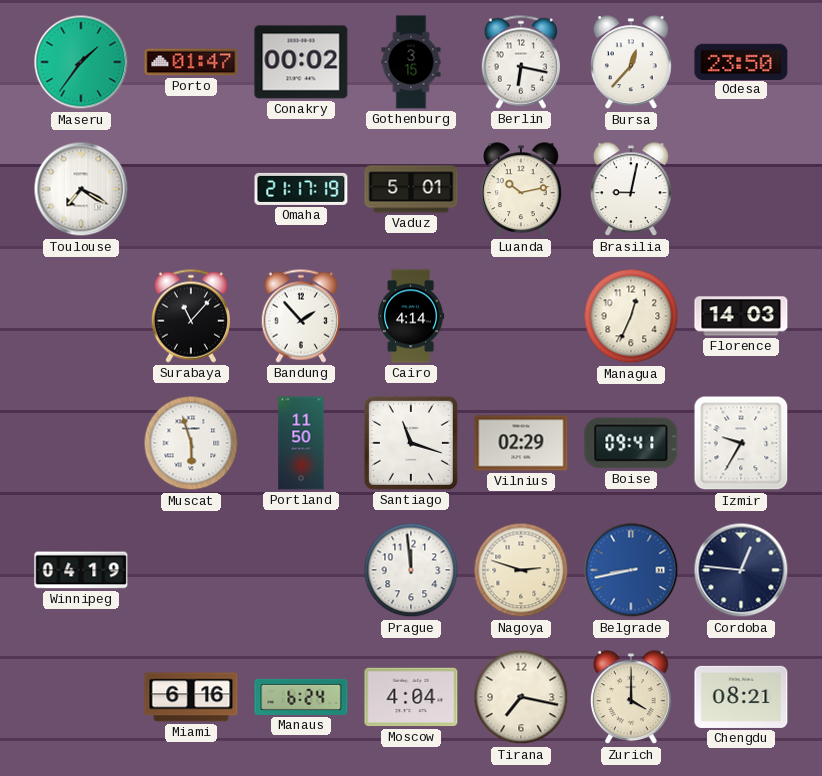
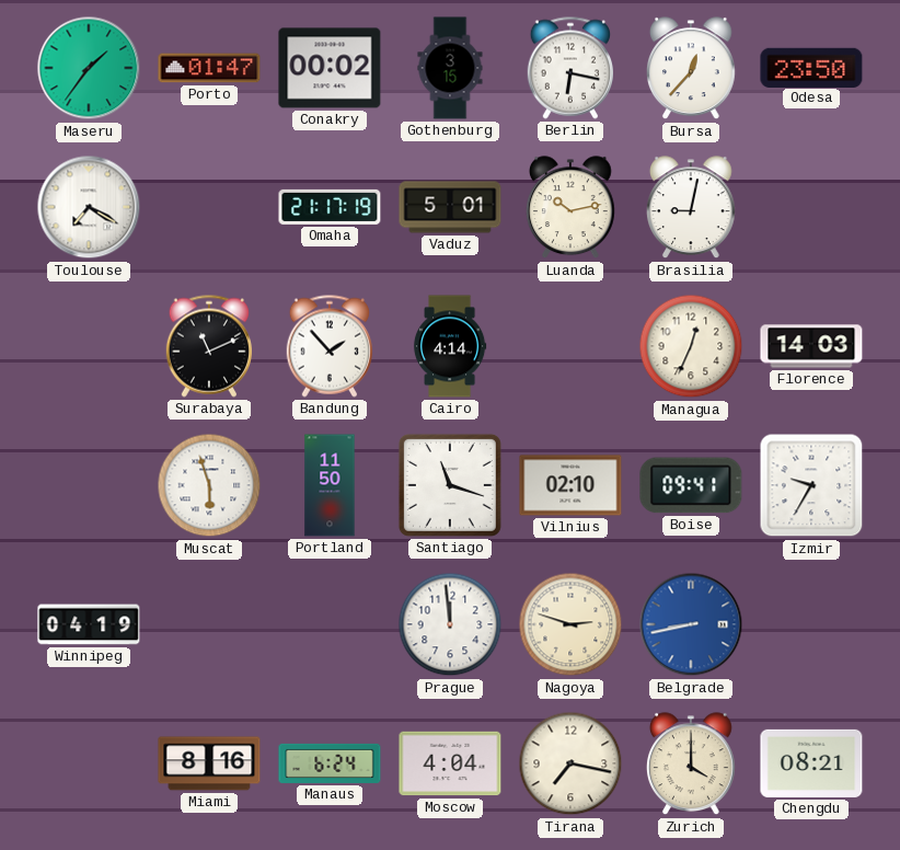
Surabaya: 11:07 -> 11:11 (208, 346)
Vilnius: 02:29 -> 02:10 (570, 485)
Cordoba: 12:46 -> none (741, 570)
Miami: 6:16 -> 8:16 (209, 763)
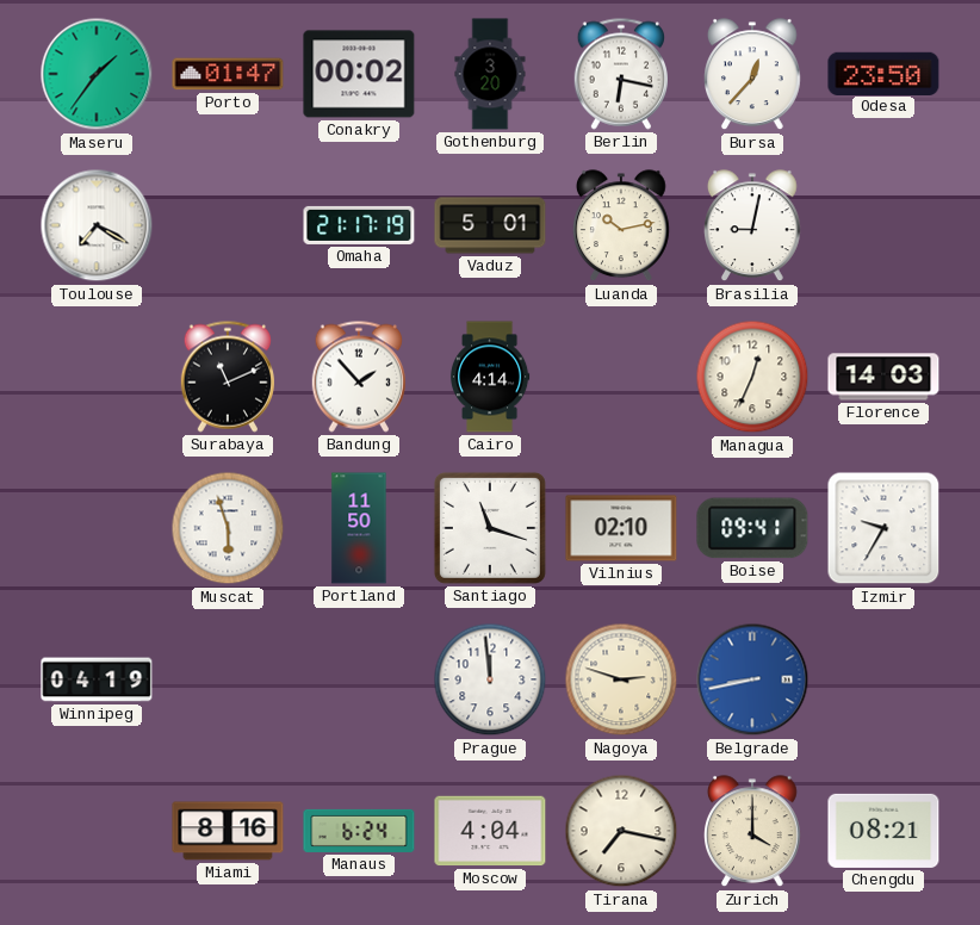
Gothenburg: 3:15 -> 3:20 (490, 74)
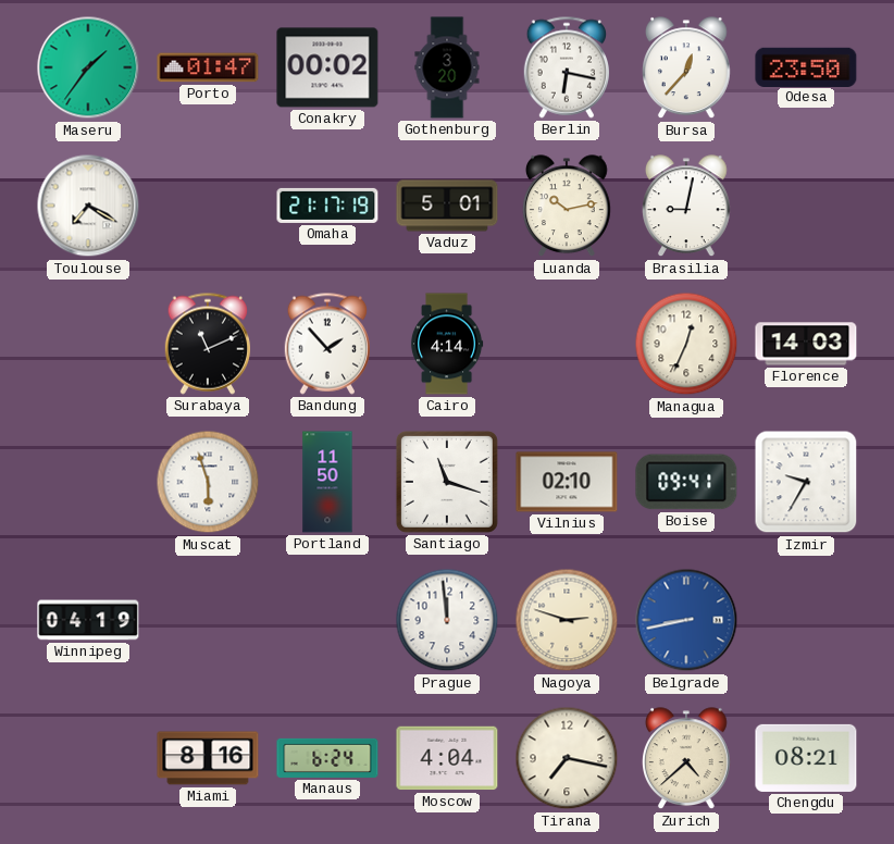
Zurich: 4:00 -> 4:38 (687, 759)
